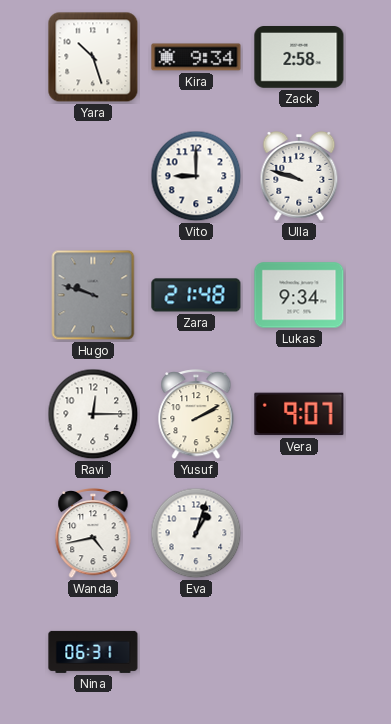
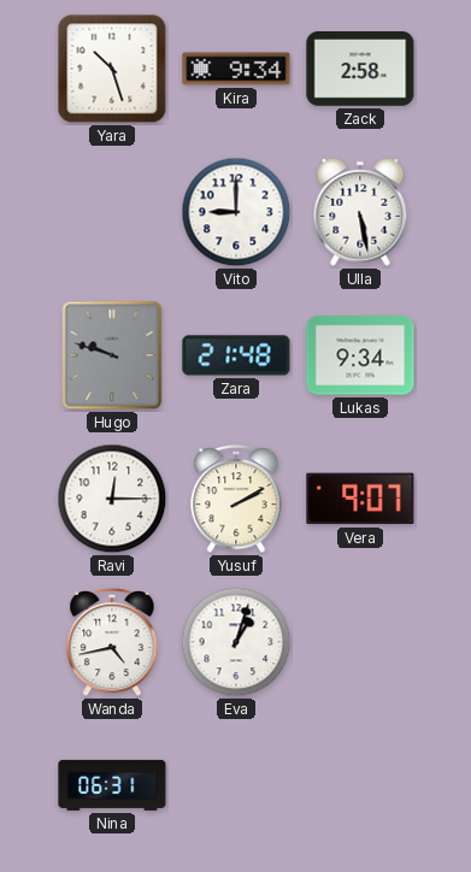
Ulla: 9:48 -> 5:28 (360, 212)
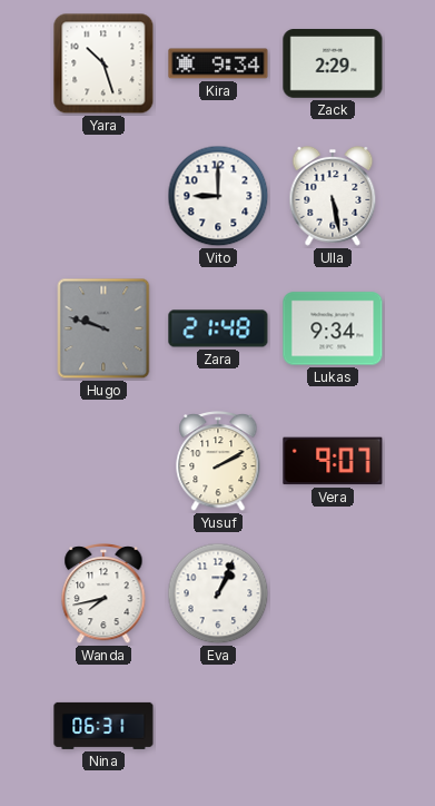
Zack: 2:58 -> 2:29 (333, 65)
Ravi: 12:15 -> none (112, 499)
Wanda: 4:43 -> 7:43 (103, 594)
Eva: 1:03 -> 1:04 (218, 593)
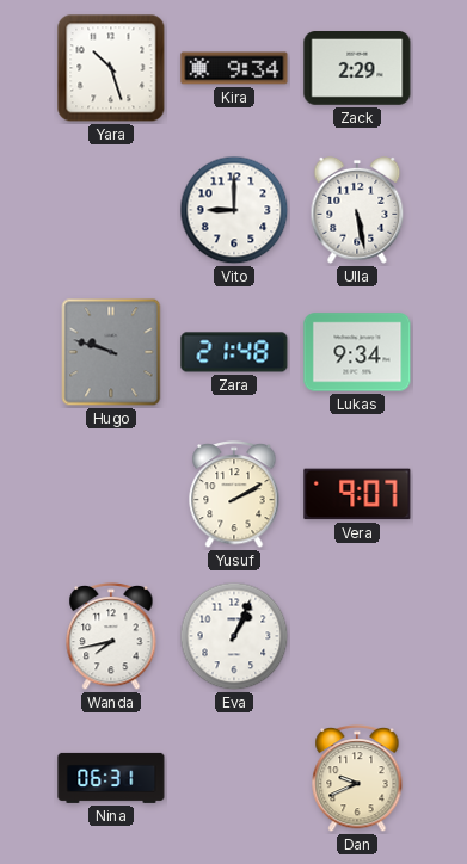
Dan: none -> 9:41 (357, 779)
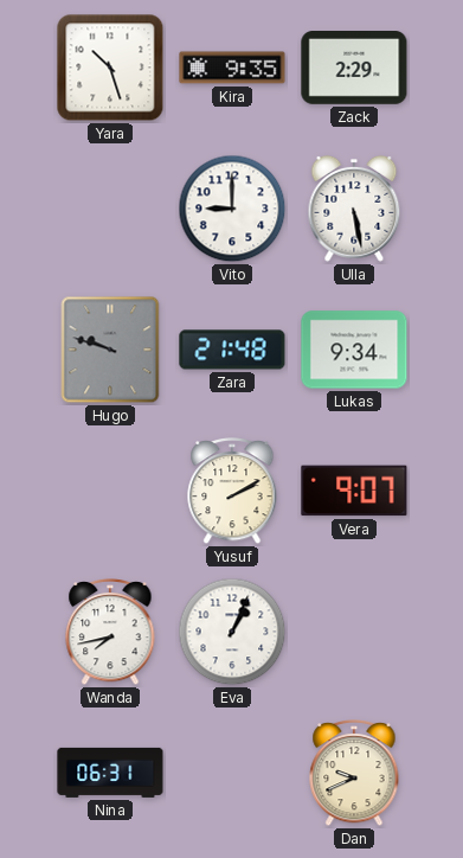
Kira: 9:34 -> 9:35 (232, 68)
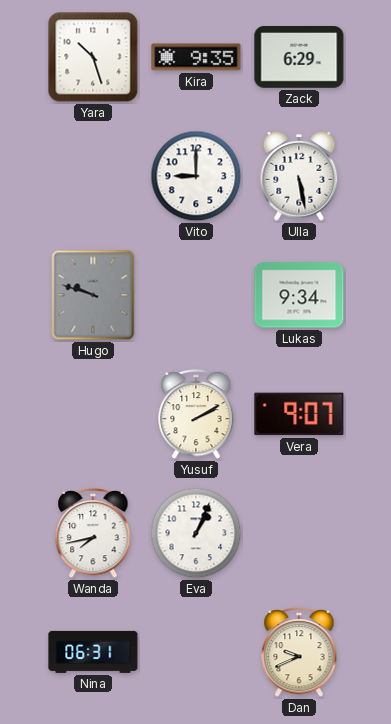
Zack: 2:29 -> 6:29 (299, 58)
Zara: 21:48 -> none (232, 350)
